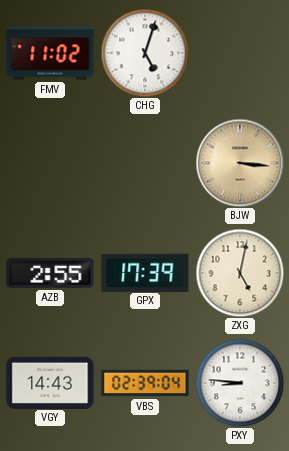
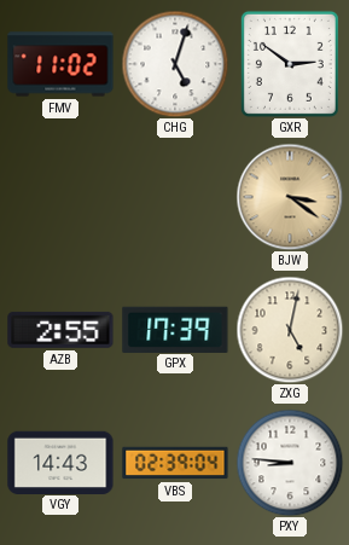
GXR: none -> 2:51 (290, 64)
BJW: 3:16 -> 3:21 (290, 197)
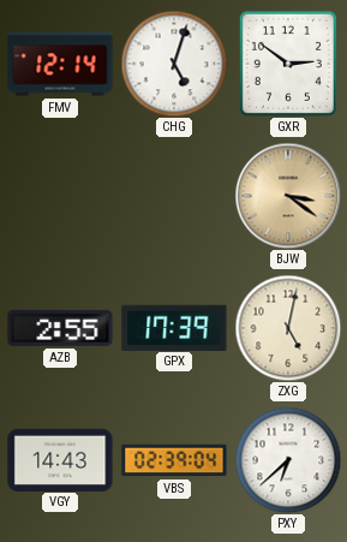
FMV: 11:02 -> 12:14 (60, 64)
PXY: 8:46 -> 6:38 (288, 460)
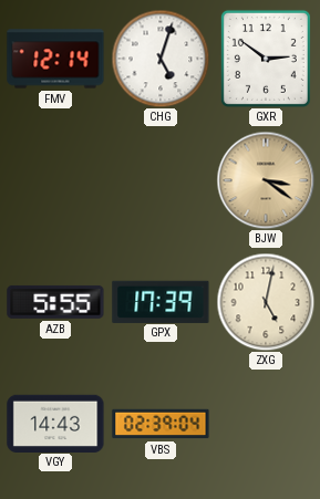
AZB: 2:55 -> 5:55 (55, 302)
PXY: 6:38 -> none (288, 460)
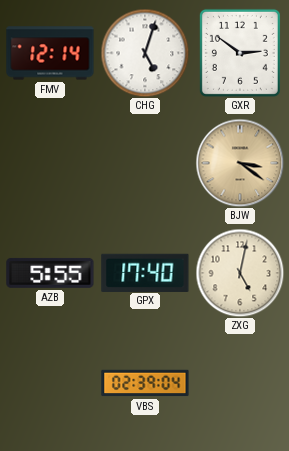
GPX: 17:39 -> 17:40 (145, 272)
VGY: 14:43 -> none (55, 423)
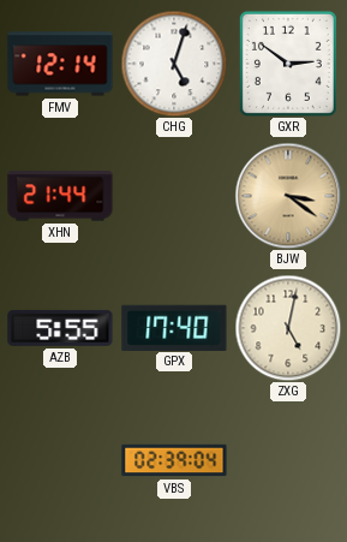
XHN: none -> 21:44 (60, 196)
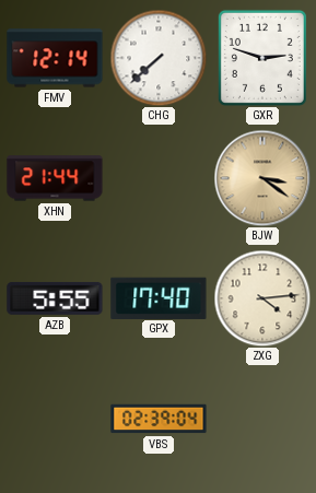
CHG: 5:03 -> 7:38 (159, 58)
GXR: 2:51 -> 2:48 (262, 58)
ZXG: 5:02 -> 4:14 (262, 298)
